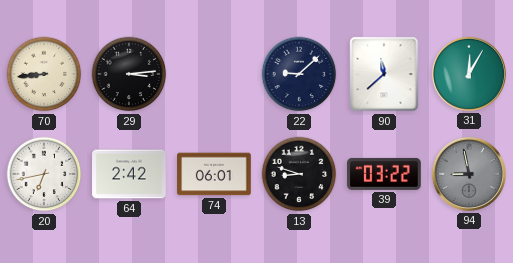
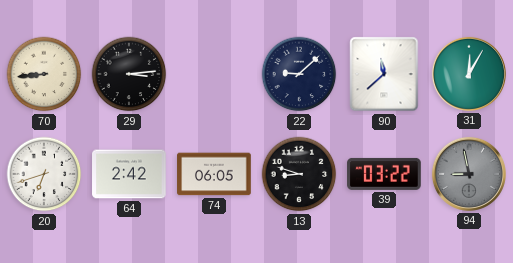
20: 6:43 -> 6:42 (44, 174)
74: 06:01 -> 06:05 (214, 174)
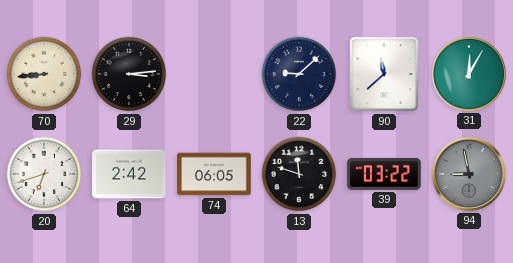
13: 8:48 -> 11:48 (299, 174)
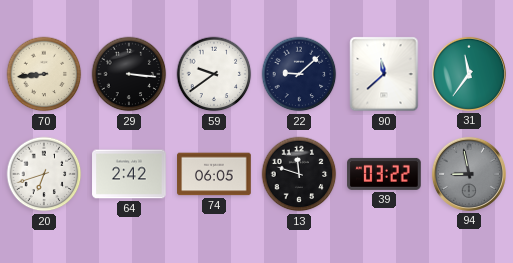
29: 3:14 -> 3:16 (129, 74)
59: none -> 9:39 (214, 74)
31: 12:05 -> 11:36 (469, 74)
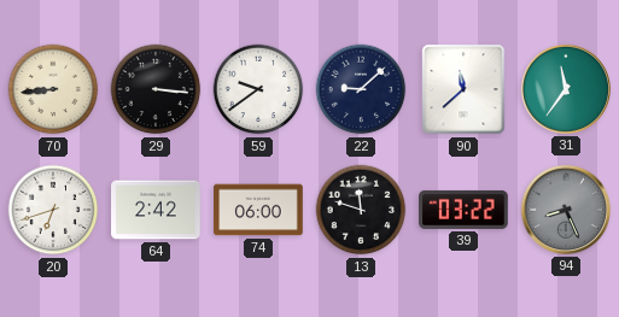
74: 06:05 -> 06:00 (258, 210)
94: 8:58 -> 8:26 (566, 210)
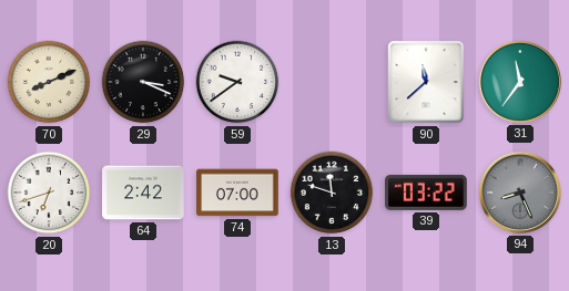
70: 8:44 -> 8:11 (49, 82)
29: 3:16 -> 3:19 (143, 82)
22: 9:08 -> none (361, 89)
74: 06:00 -> 07:00 (237, 193)
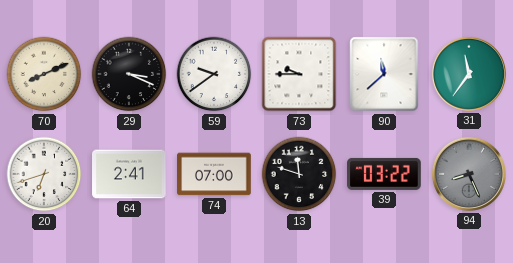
73: none -> 9:45 (299, 74)
64: 2:42 -> 2:41 (129, 174)
